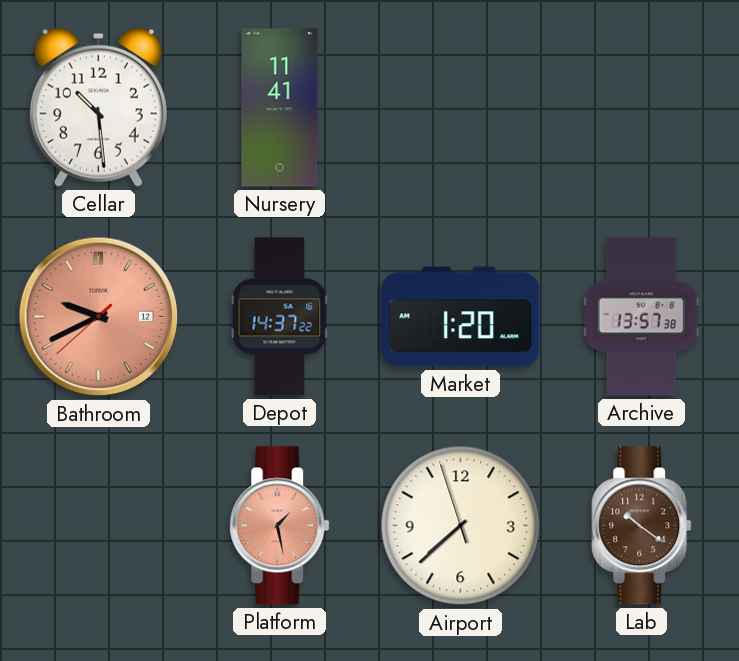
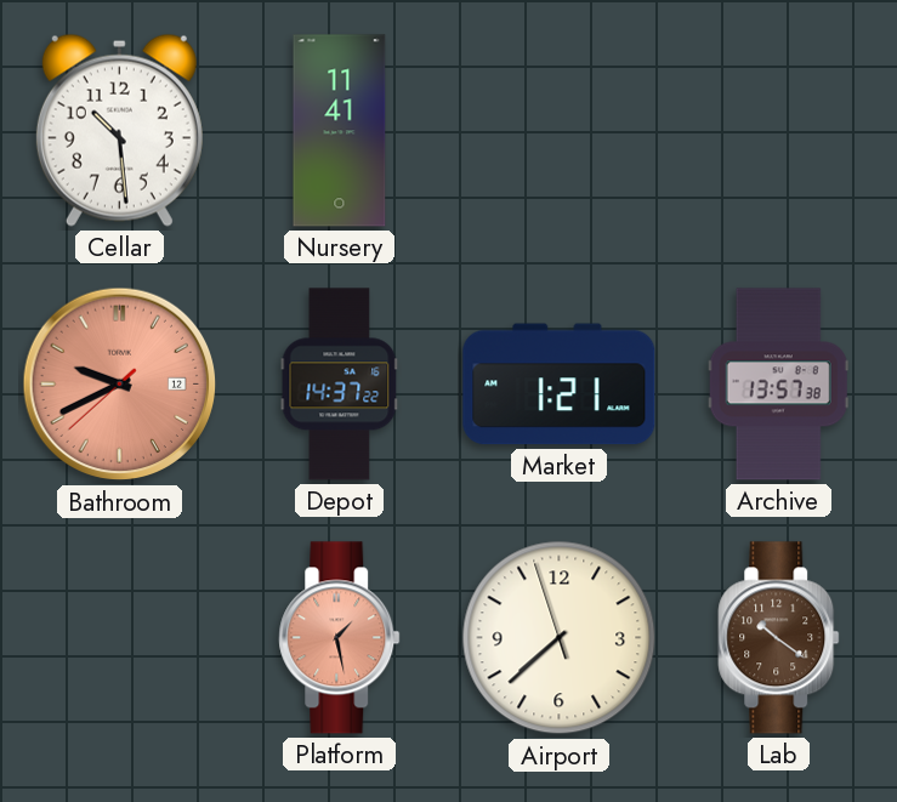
Market: 1:20 -> 1:21 (560, 385)
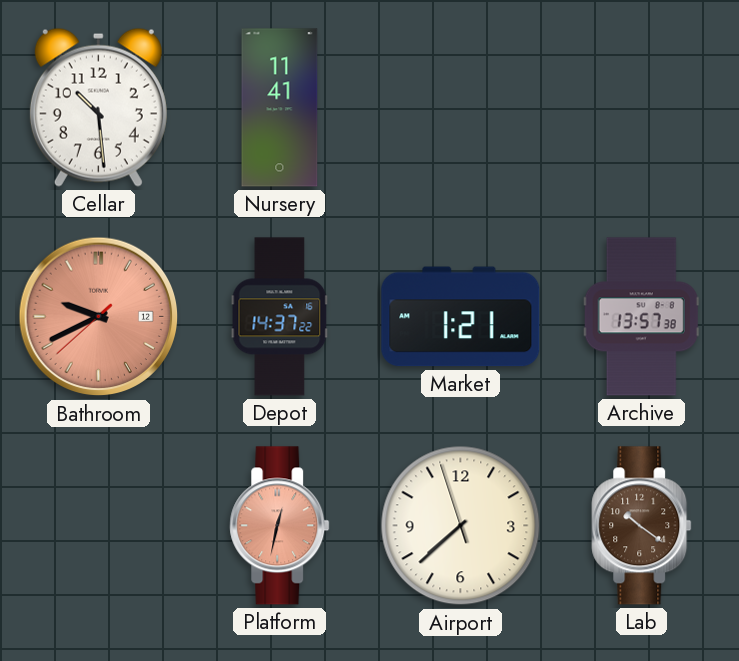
Platform: 1:28 -> 12:32 (280, 526)
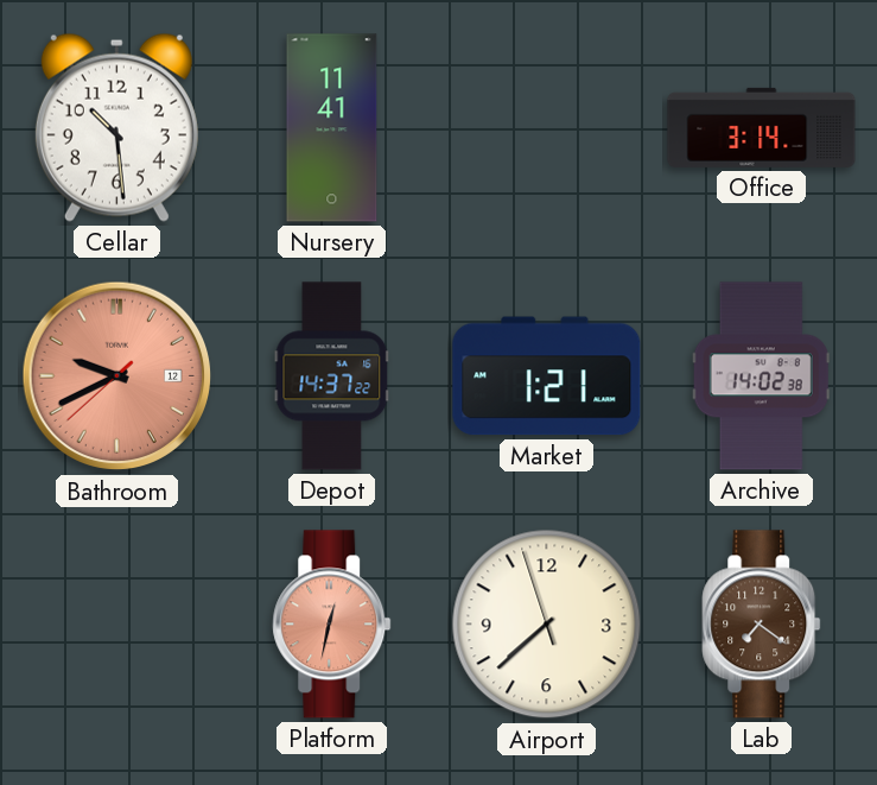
Office: none -> 3:14 (762, 127)
Archive: 13:57 -> 14:02 (761, 376)
Lab: 10:21 -> 7:21 (762, 625)
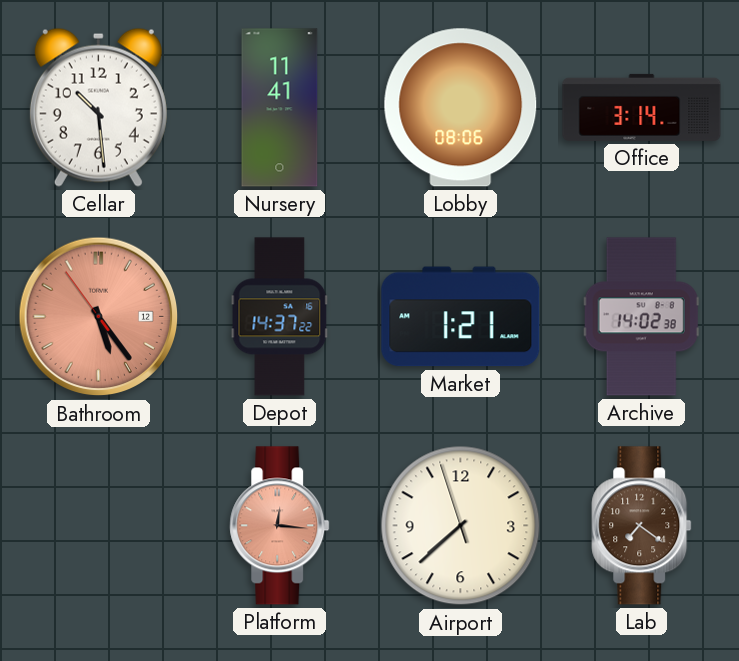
Lobby: none -> 08:06 (461, 108)
Bathroom: 9:40 -> 5:23 (99, 317)
Platform: 12:32 -> 12:16 (280, 526)
